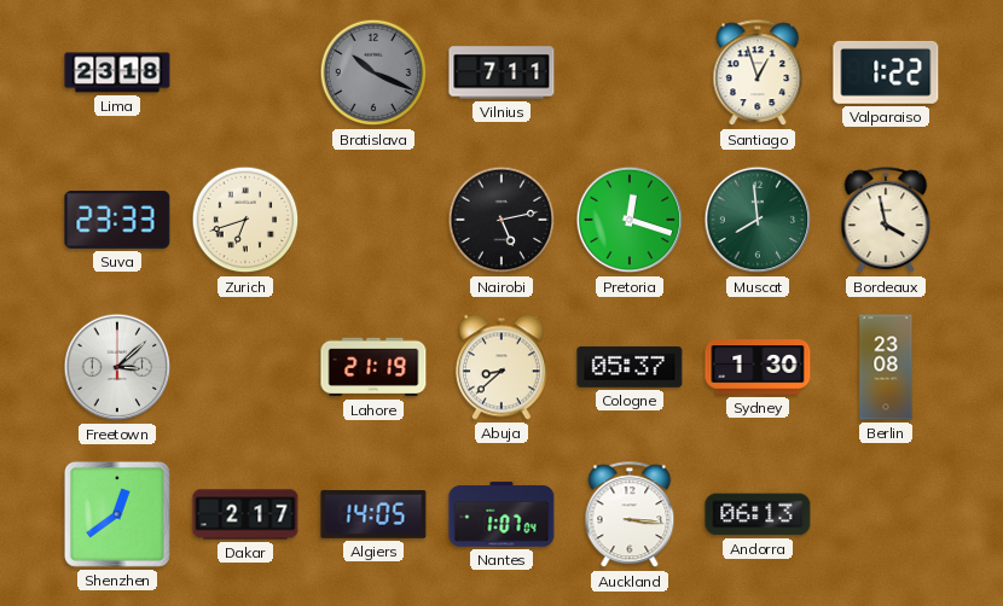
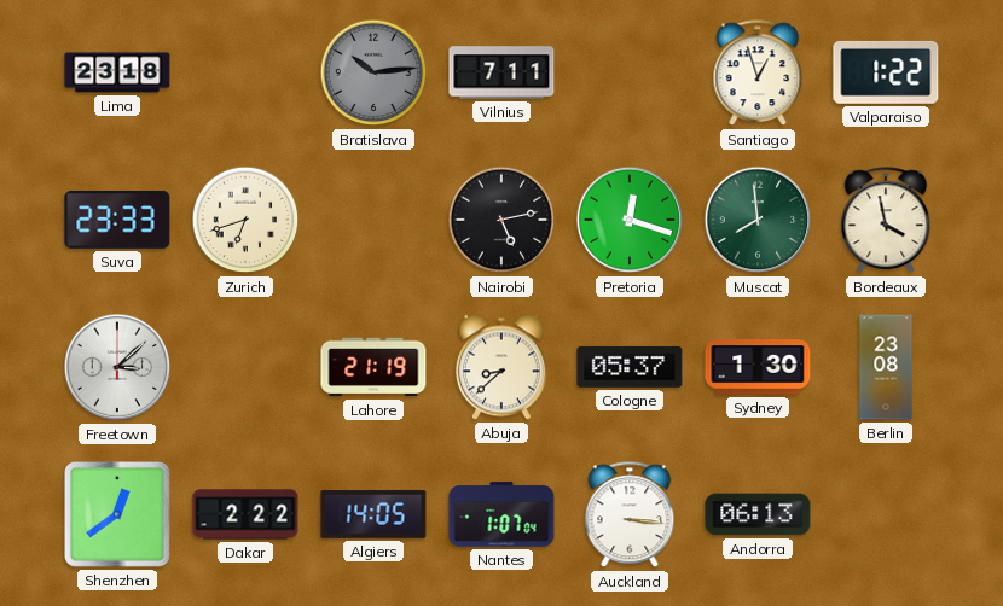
Bratislava: 10:19 -> 10:14 (373, 72)
Dakar: 2:17 -> 2:22 (245, 514)
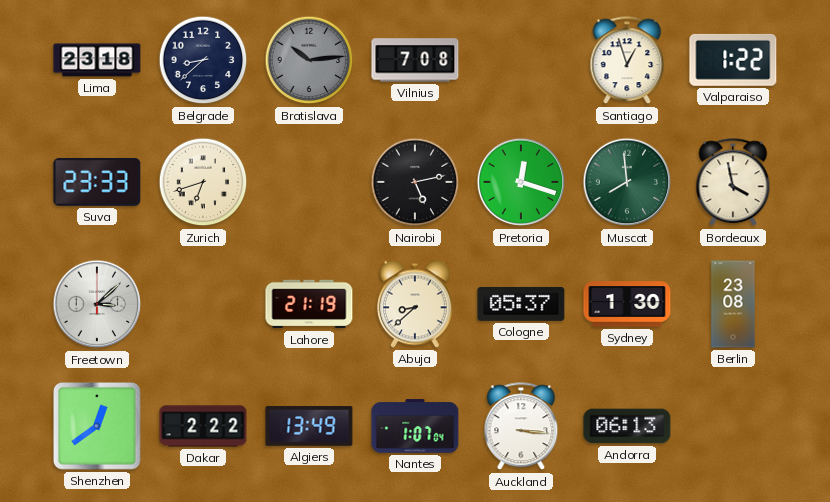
Belgrade: none -> 8:38 (203, 60)
Vilnius: 7:11 -> 7:08 (415, 60)
Algiers: 14:05 -> 13:49 (309, 426)
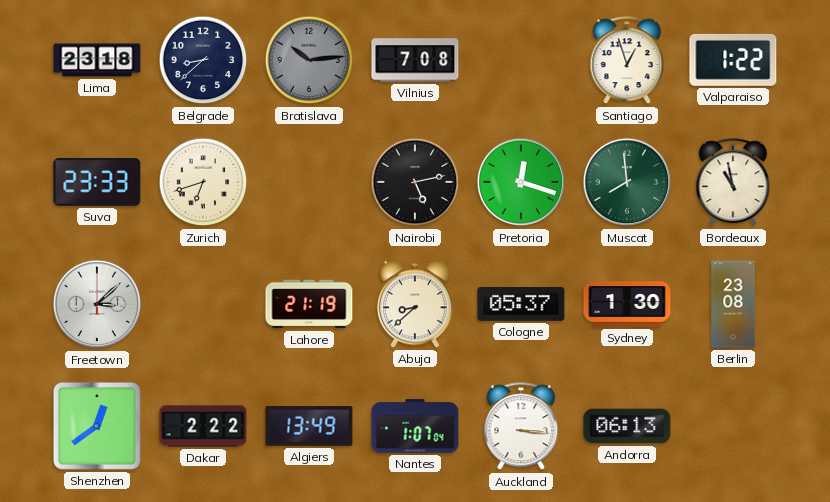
Bordeaux: 3:58 -> 10:58 (733, 183)
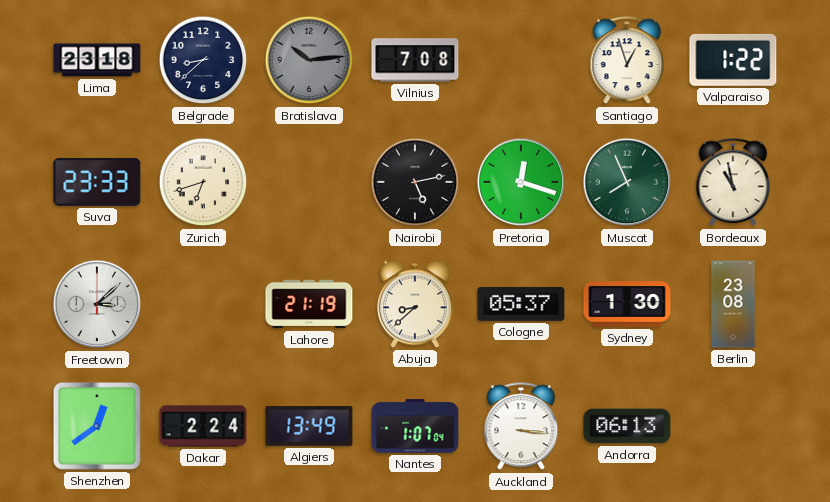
Muscat: 7:59 -> 7:56 (627, 182)
Dakar: 2:22 -> 2:24 (203, 426)
